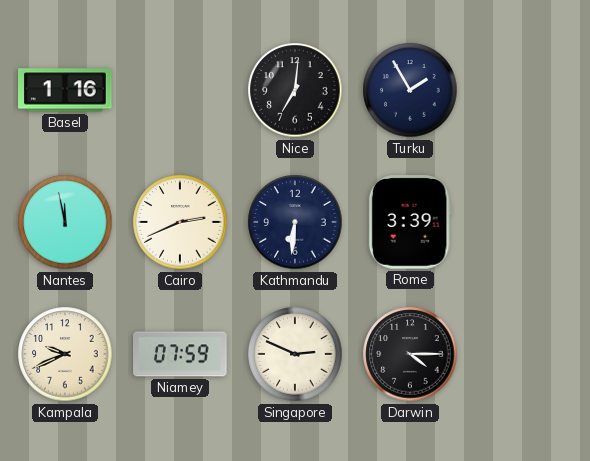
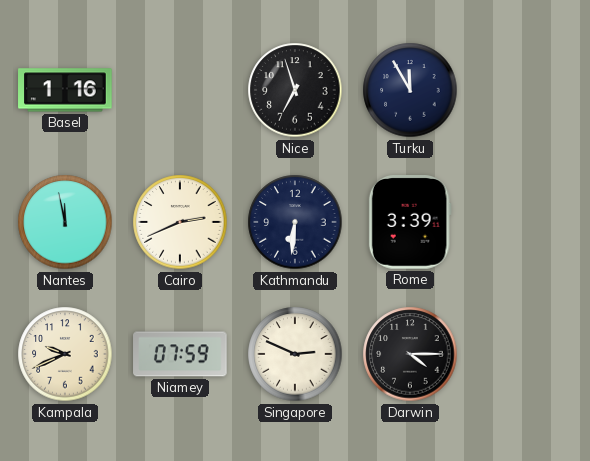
Nice: 7:01 -> 6:57 (295, 90)
Turku: 1:55 -> 11:55 (410, 90)
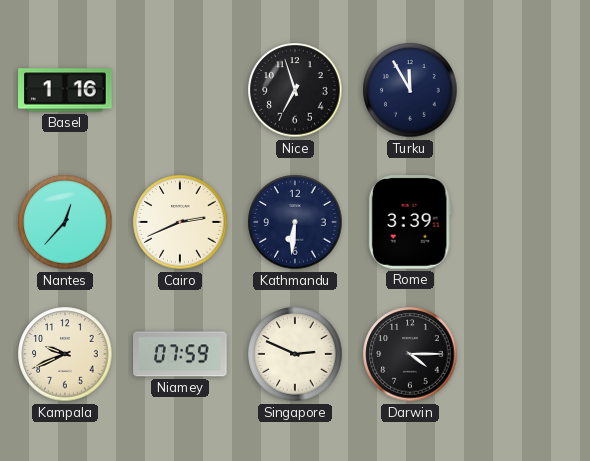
Nantes: 11:58 -> 12:37 (65, 222)
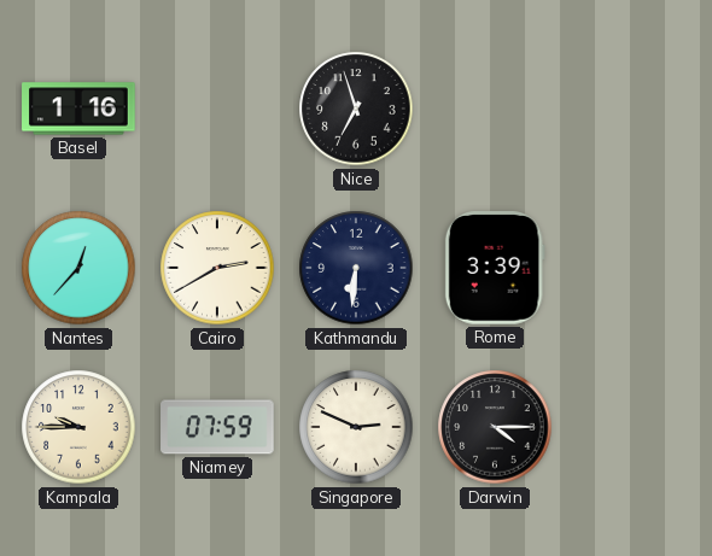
Turku: 11:55 -> none (410, 90)
Cairo: 2:41 -> 2:40 (217, 268)
Kampala: 9:41 -> 9:45 (78, 427)
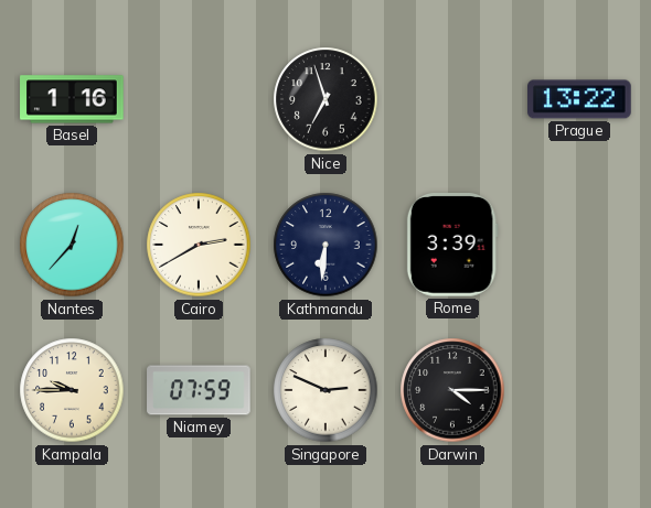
Prague: none -> 13:22 (579, 99)
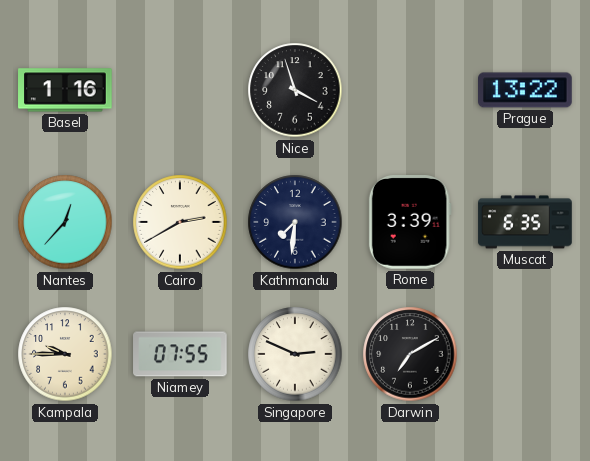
Nice: 6:57 -> 3:57 (295, 90)
Kathmandu: 6:31 -> 7:31 (295, 222)
Muscat: none -> 6:35 (525, 222)
Niamey: 07:59 -> 07:55 (180, 354)
Darwin: 4:15 -> 7:10 (410, 354)
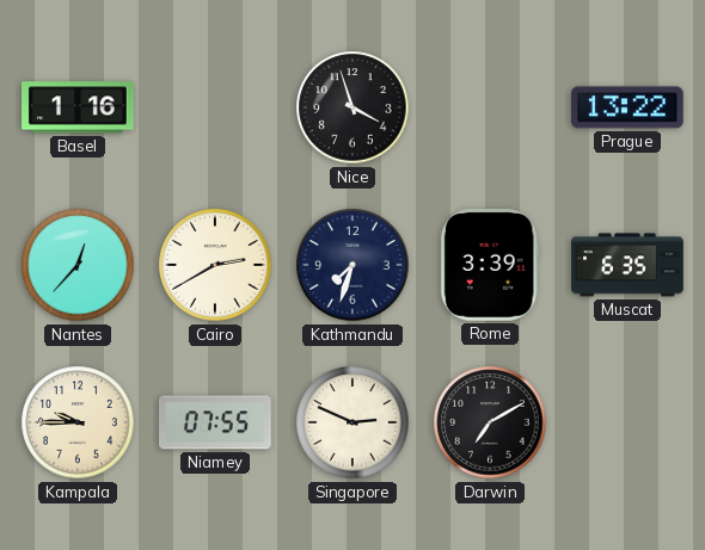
Kathmandu: 7:31 -> 7:33 (352, 265)
